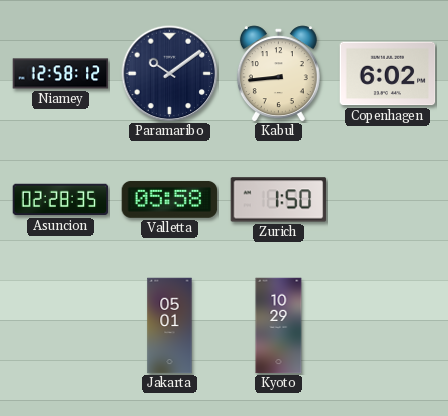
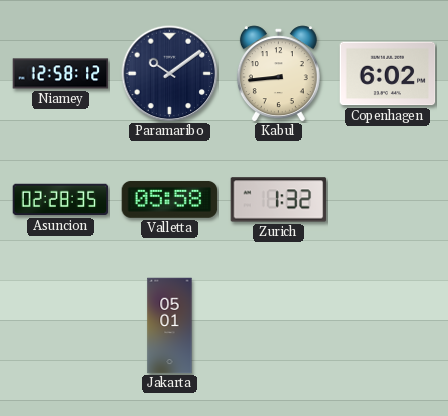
Zurich: 1:50 -> 1:32 (279, 200)
Kyoto: 10:29 -> none (279, 326)
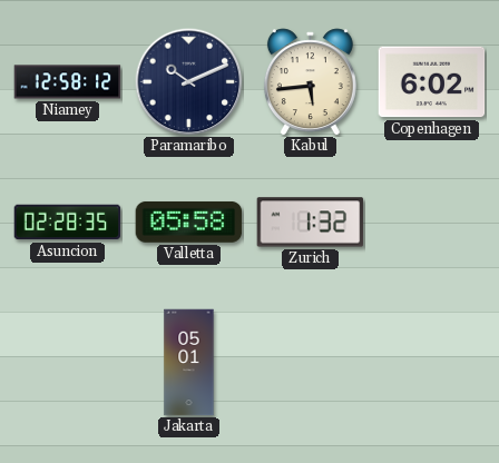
Paramaribo: 10:09 -> 10:11 (189, 82)
Kabul: 8:44 -> 5:44 (310, 82)
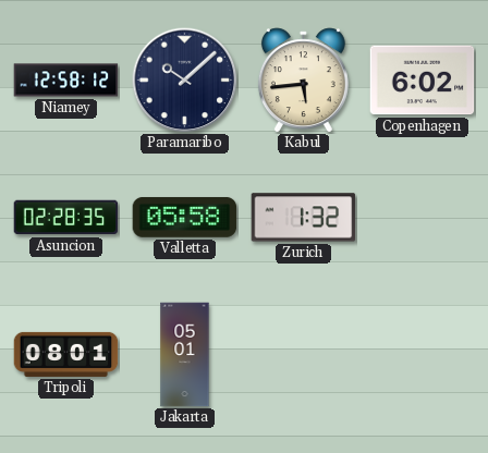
Paramaribo: 10:11 -> 10:08 (185, 81)
Tripoli: none -> 08:01 (66, 354)
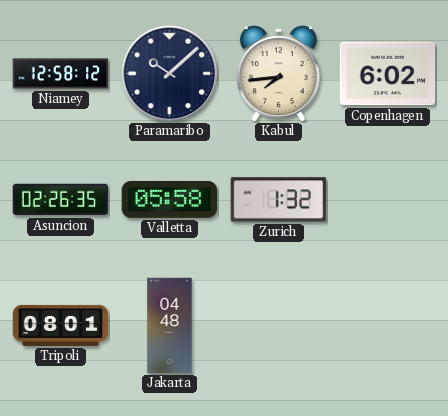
Kabul: 5:44 -> 7:44 (278, 74)
Asuncion: 02:28 -> 02:26 (61, 200)
Jakarta: 05:01 -> 04:48 (170, 326)
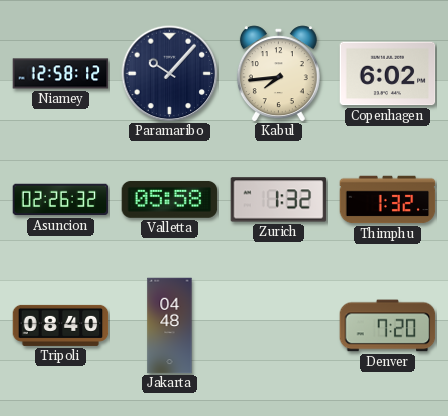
Paramaribo: 10:08 -> 10:07 (170, 74)
Asuncion: 02:26:35 -> 02:26:32 (61, 200)
Thimphu: none -> 1:32 (388, 200)
Tripoli: 08:01 -> 08:40 (61, 325)
Denver: none -> 7:20 (388, 326)
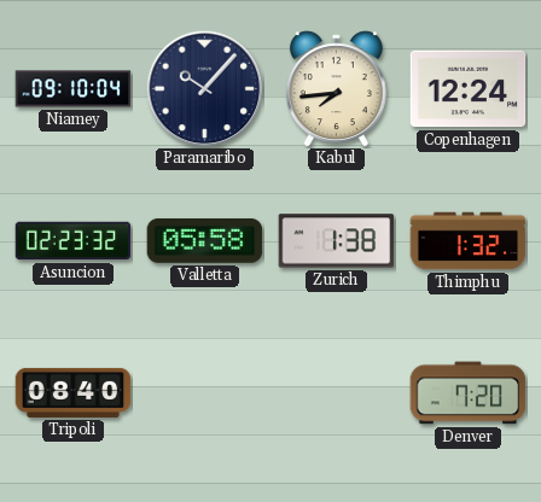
Niamey: 12:58 -> 09:10 (74, 89)
Copenhagen: 6:02 -> 12:24 (469, 89)
Asuncion: 02:26 -> 02:23 (74, 241)
Zurich: 1:32 -> 1:38 (337, 241)
Jakarta: 04:48 -> none (170, 326)
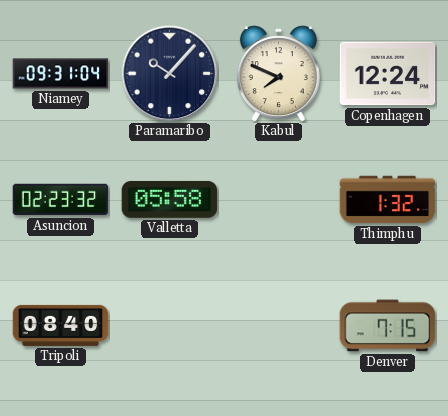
Niamey: 09:10 -> 09:31 (61, 74)
Kabul: 7:44 -> 7:49 (278, 74)
Zurich: 1:38 -> none (337, 241)
Denver: 7:20 -> 7:15 (388, 326)
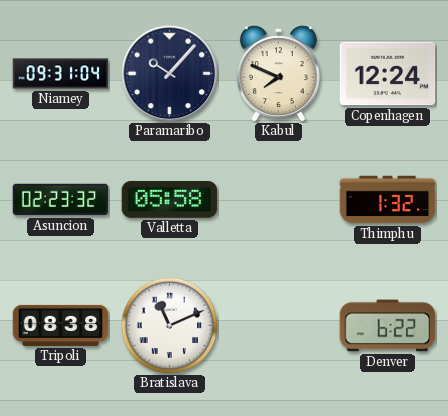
Tripoli: 08:40 -> 08:38 (61, 325)
Bratislava: none -> 11:11 (169, 325)
Denver: 7:15 -> 6:22 (388, 326)
